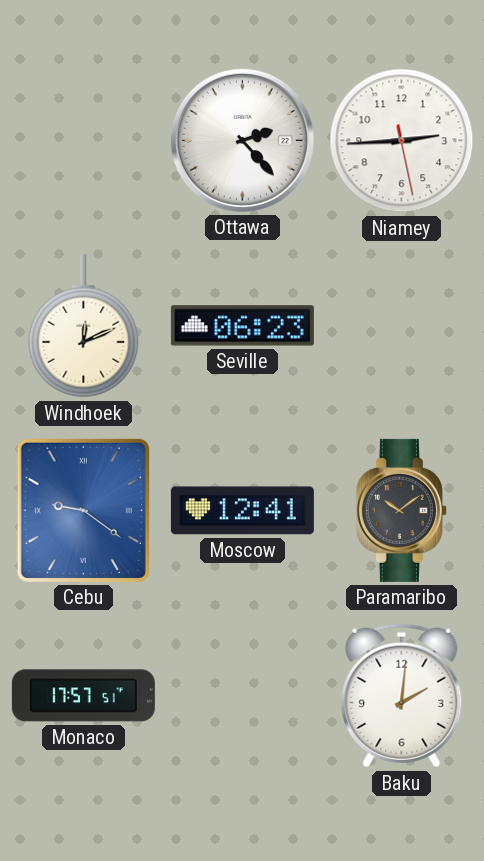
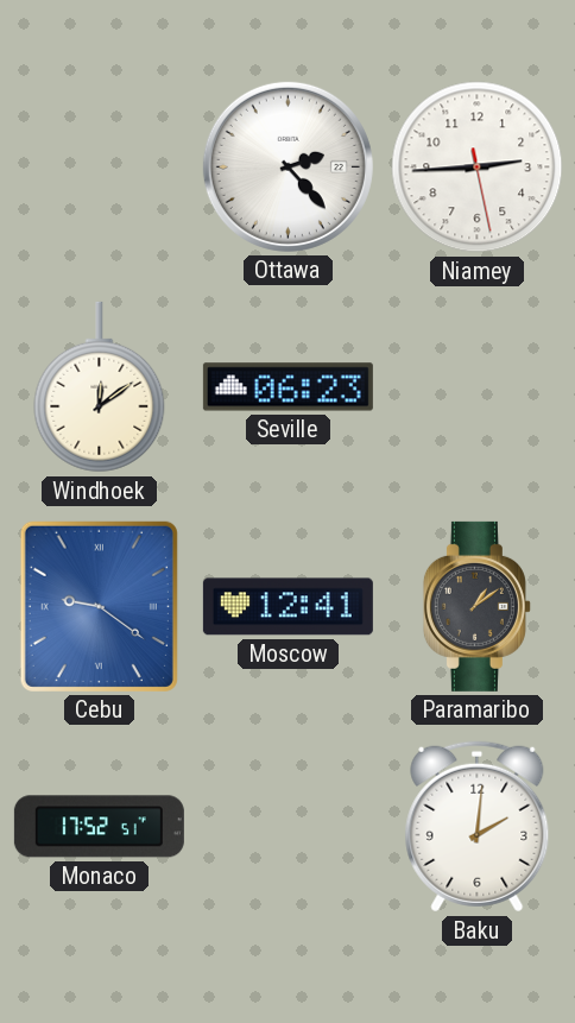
Windhoek: 12:11 -> 12:09 (100, 387)
Paramaribo: 10:09 -> 1:09 (476, 606)
Monaco: 17:57 -> 17:52 (99, 827)
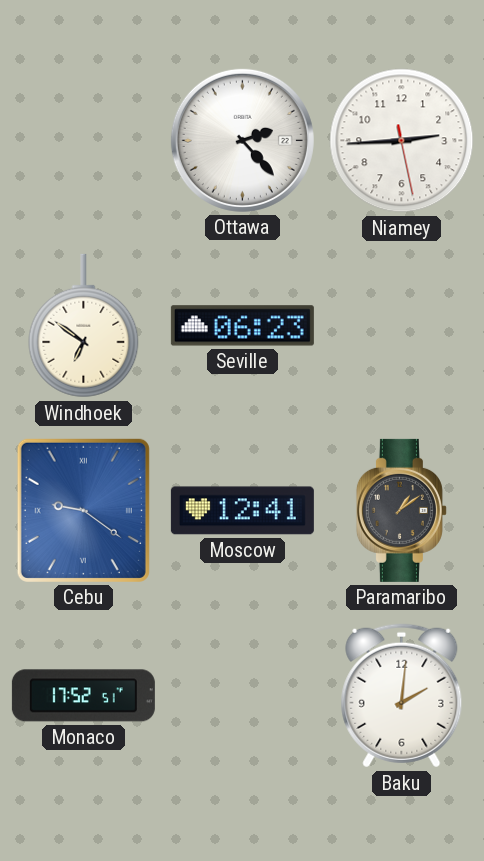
Windhoek: 12:09 -> 6:51 (84, 326)
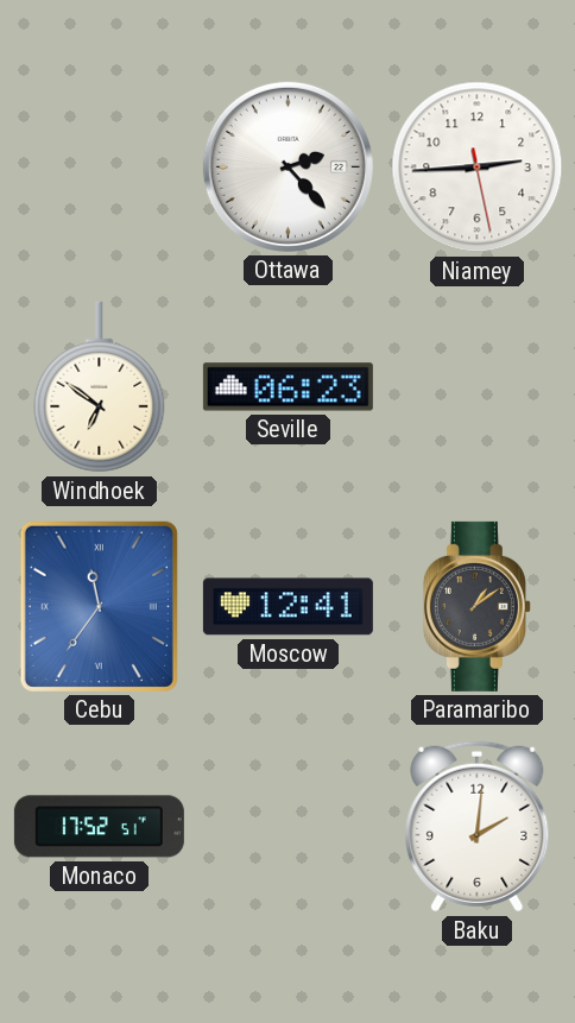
Cebu: 9:21 -> 11:36 (99, 606)
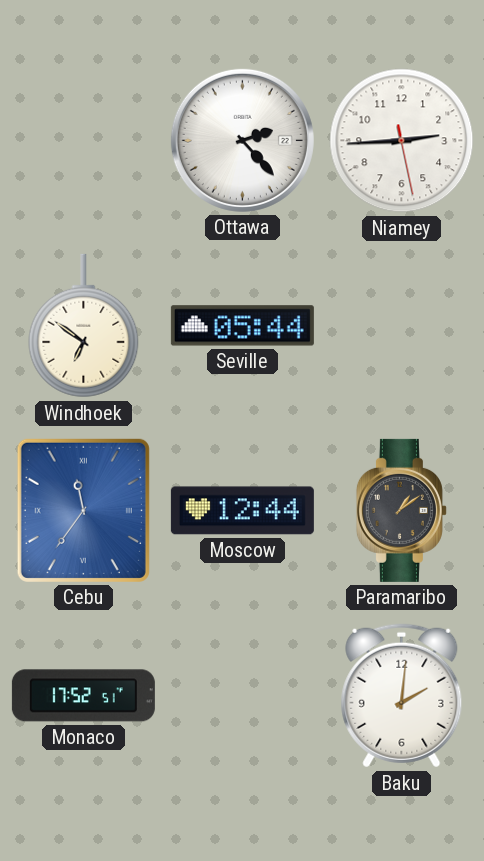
Seville: 06:23 -> 05:44 (242, 326)
Moscow: 12:41 -> 12:44 (242, 511)
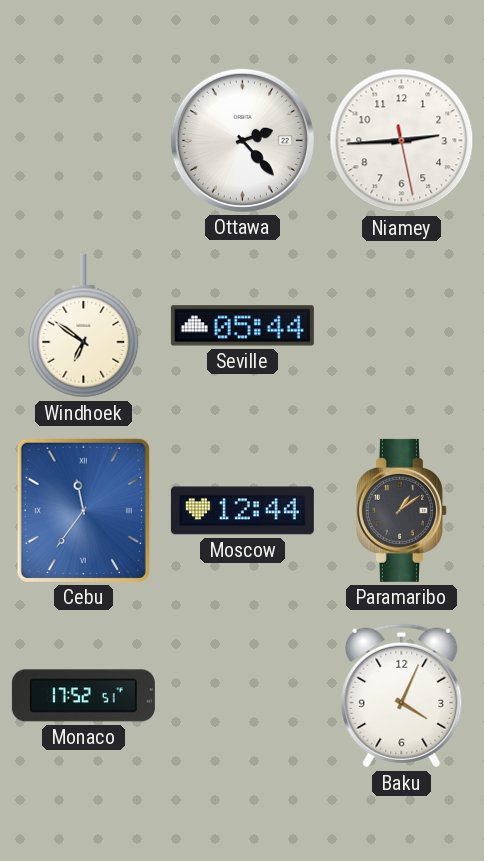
Baku: 2:01 -> 4:04 (402, 696)
